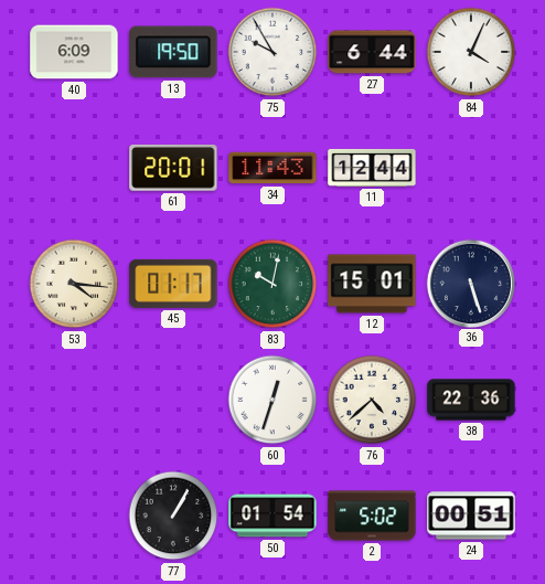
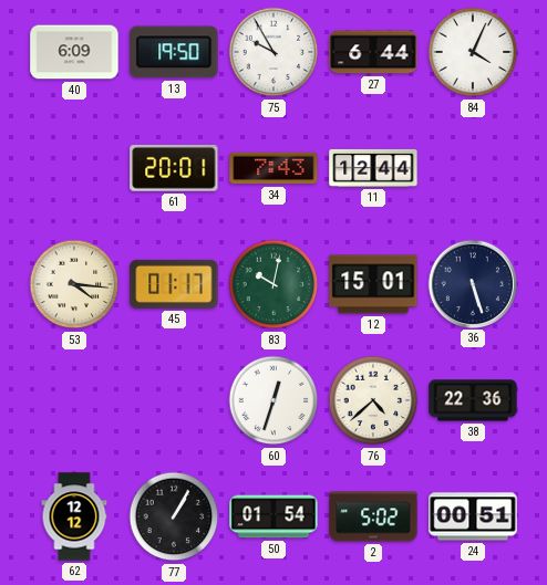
34: 11:43 -> 7:43 (273, 168)
62: none -> 12:12 (74, 516)
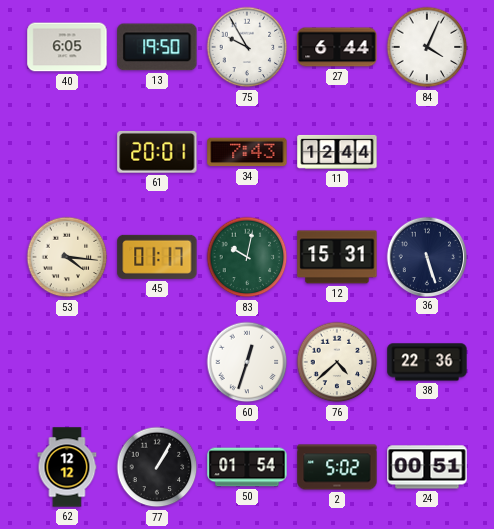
40: 6:09 -> 6:05 (67, 47)
12: 15:01 -> 15:31 (337, 257)
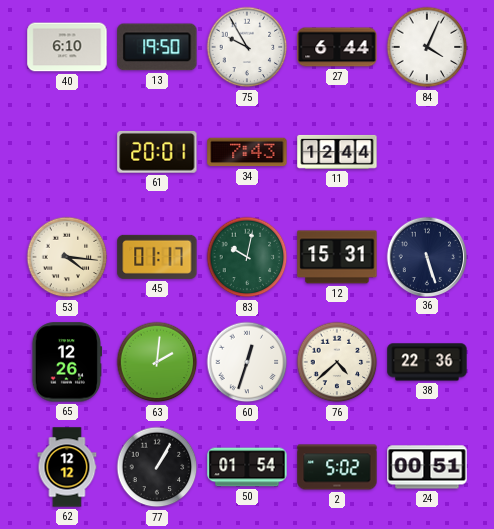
40: 6:05 -> 6:10 (67, 47)
65: none -> 12:26 (67, 362)
63: none -> 2:01 (157, 362)
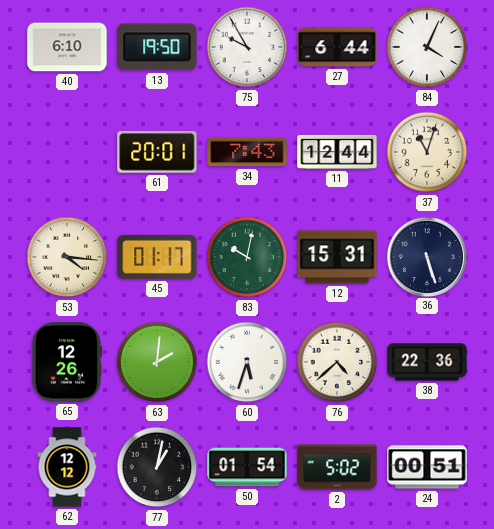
37: none -> 11:03 (427, 152)
60: 12:33 -> 5:33 (247, 362)
77: 1:05 -> 1:02 (157, 467)
